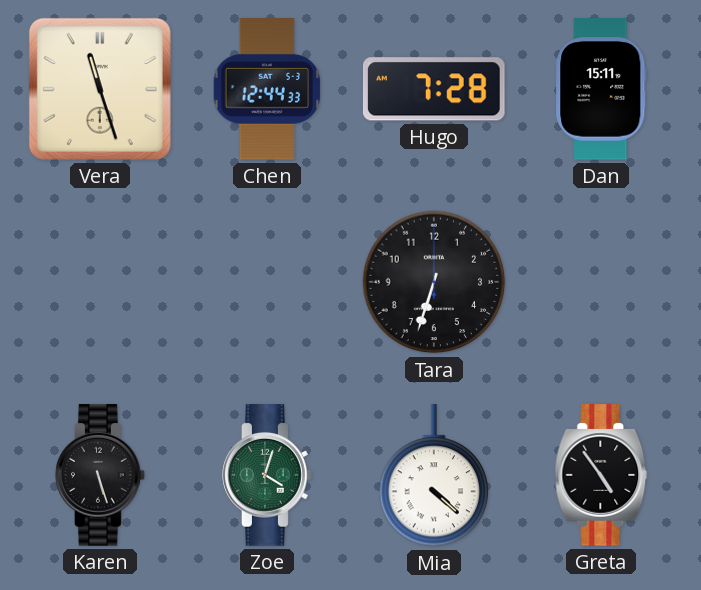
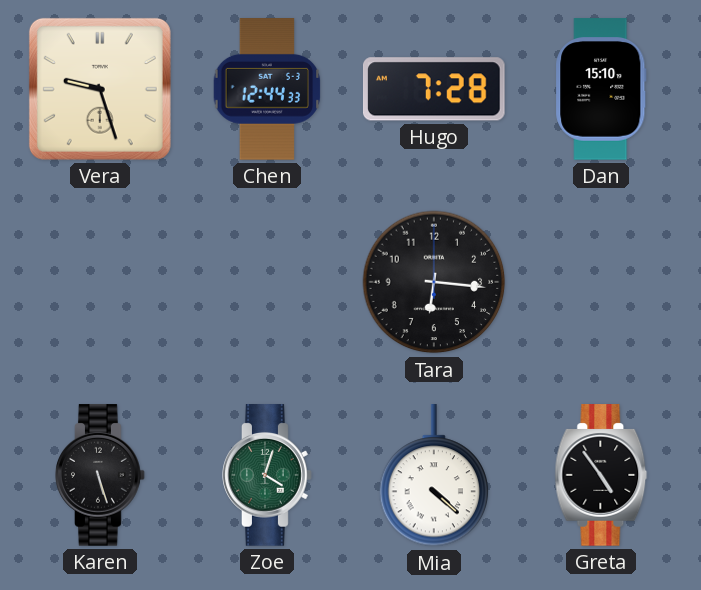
Vera: 11:27 -> 9:27 (100, 89)
Dan: 15:11 -> 15:10 (601, 89)
Tara: 6:33 -> 6:16 (434, 282)
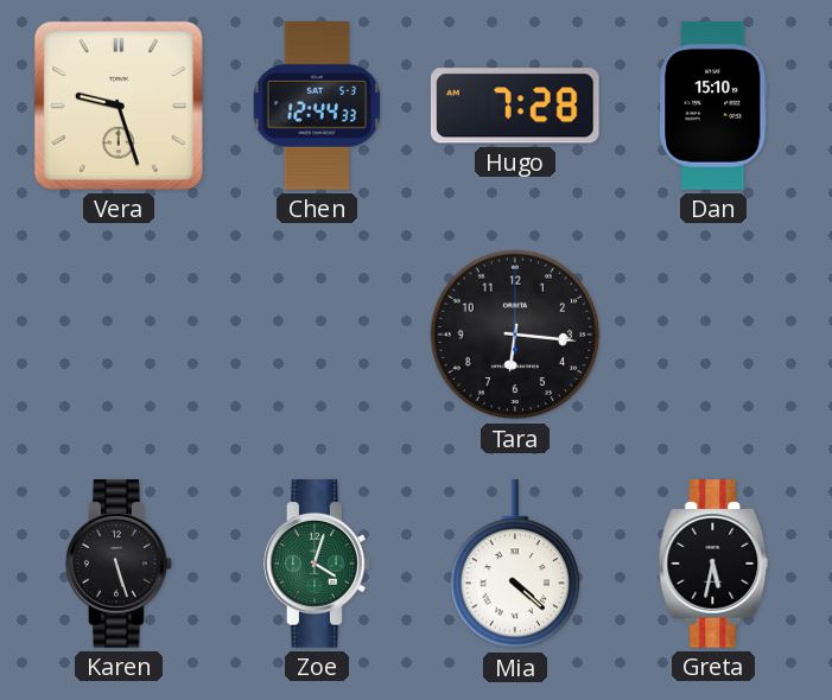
Greta: 4:54 -> 5:32 (713, 564)
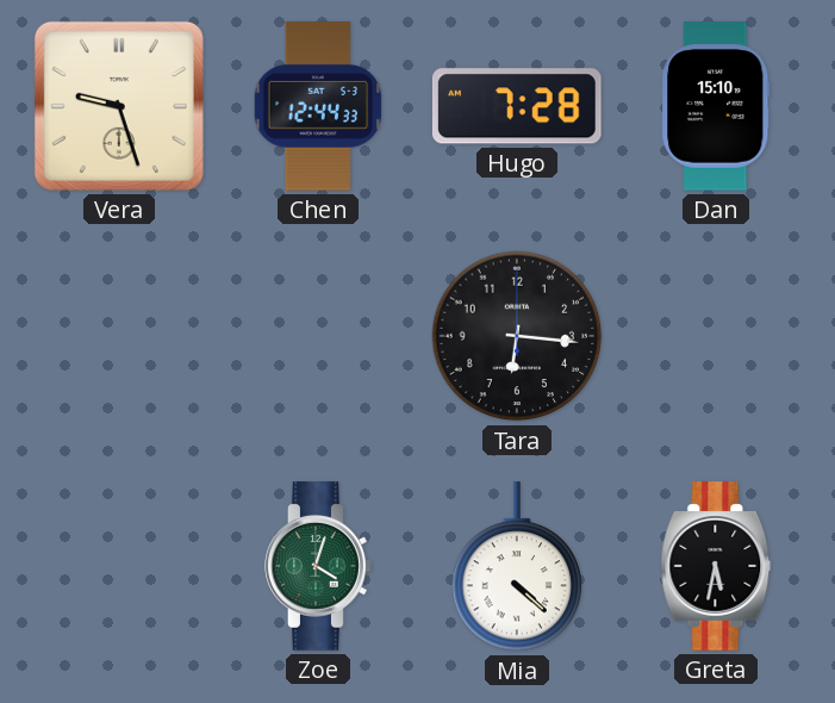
Karen: 5:27 -> none (119, 564)
